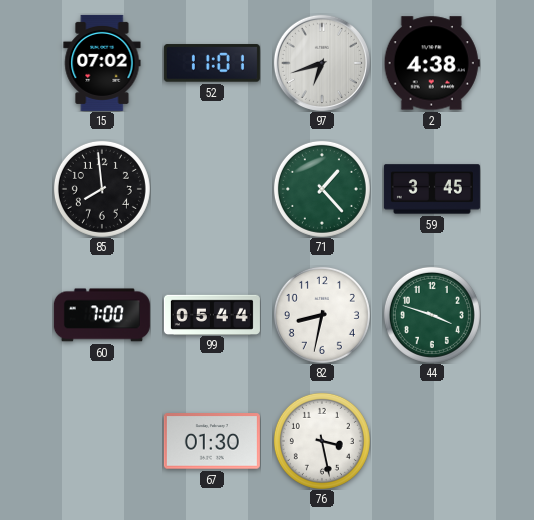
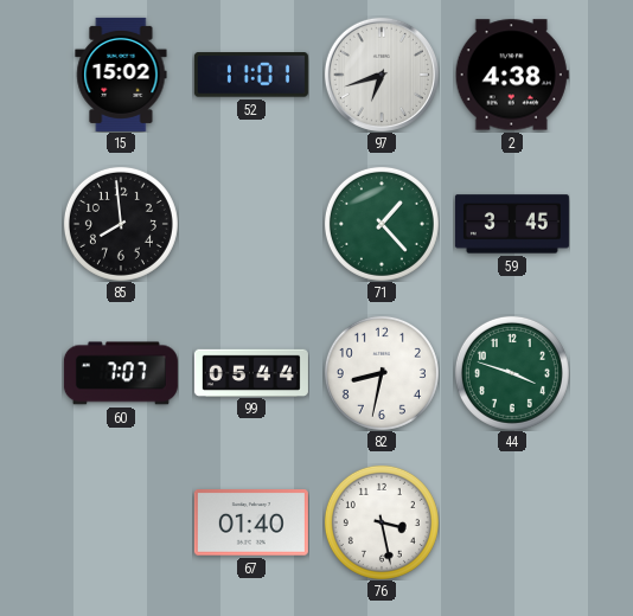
15: 07:02 -> 15:02 (121, 75)
60: 7:00 -> 7:07 (121, 373)
67: 01:30 -> 01:40 (251, 522)
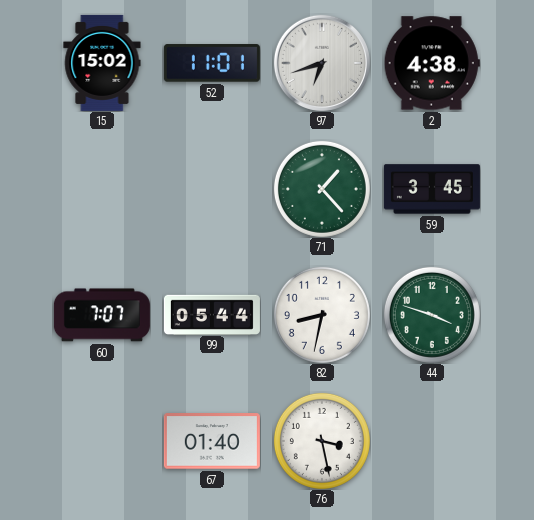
85: 7:59 -> none (121, 224)
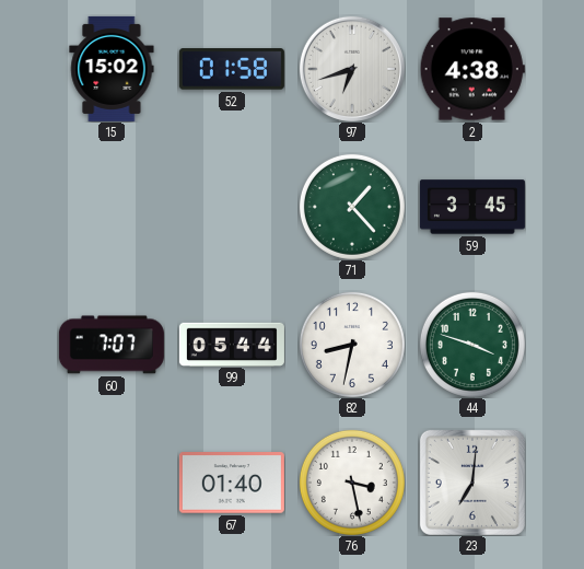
52: 11:01 -> 01:58 (232, 69)
23: none -> 7:01 (472, 483)
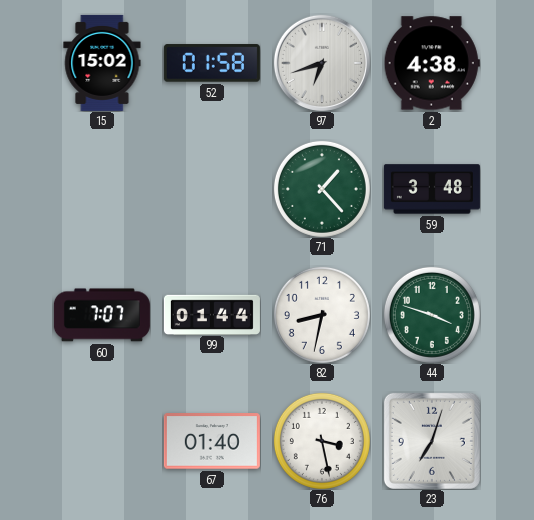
59: 3:45 -> 3:48 (432, 189)
99: 05:44 -> 01:44 (212, 314)
23: 7:01 -> 7:03 (432, 441)
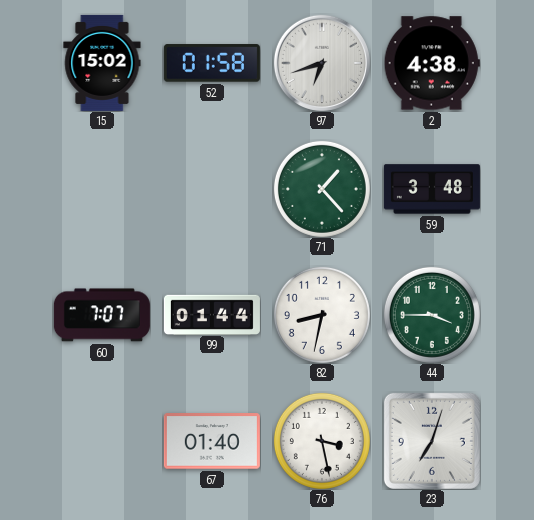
44: 3:48 -> 3:45 (432, 315)
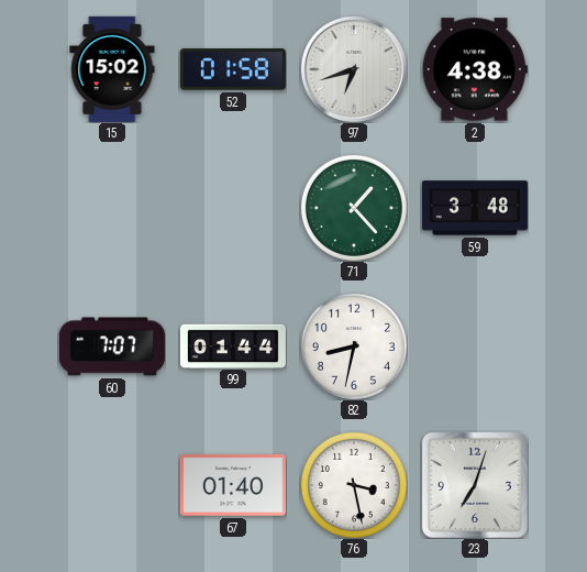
44: 3:45 -> none (432, 315)
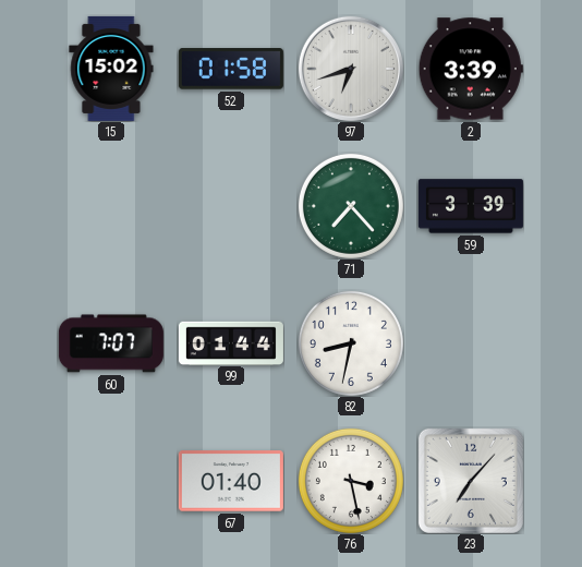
2: 4:38 -> 3:39 (471, 69)
71: 1:23 -> 7:23 (351, 206)
59: 3:48 -> 3:39 (471, 206)
23: 7:03 -> 7:07 (471, 481)
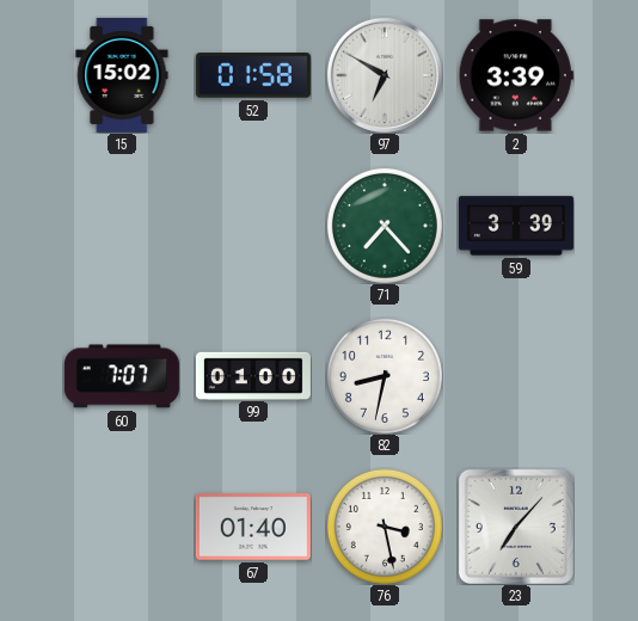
97: 6:42 -> 6:50 (385, 75)
99: 01:44 -> 01:00 (253, 375)
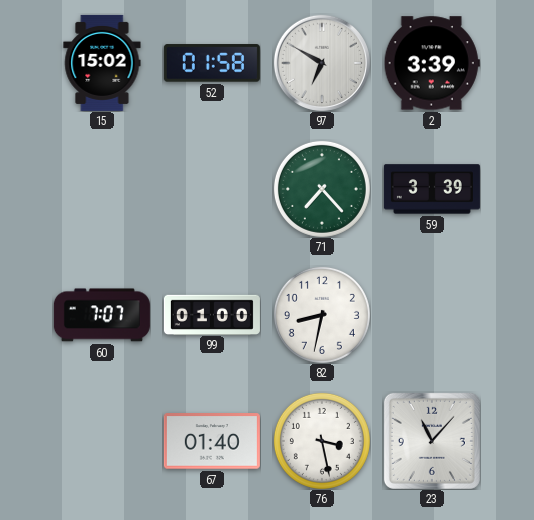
23: 7:07 -> 11:07 (432, 441)
